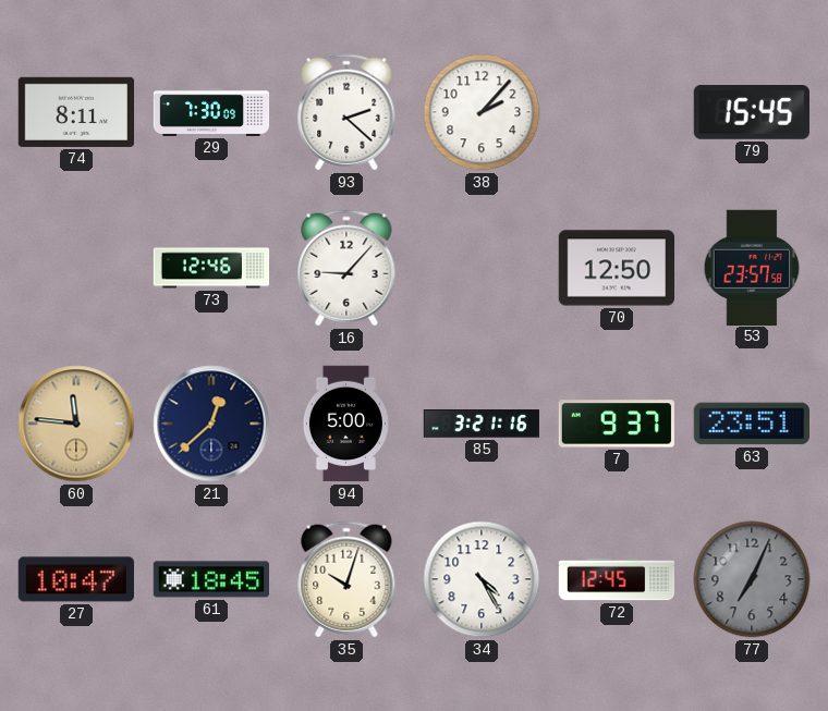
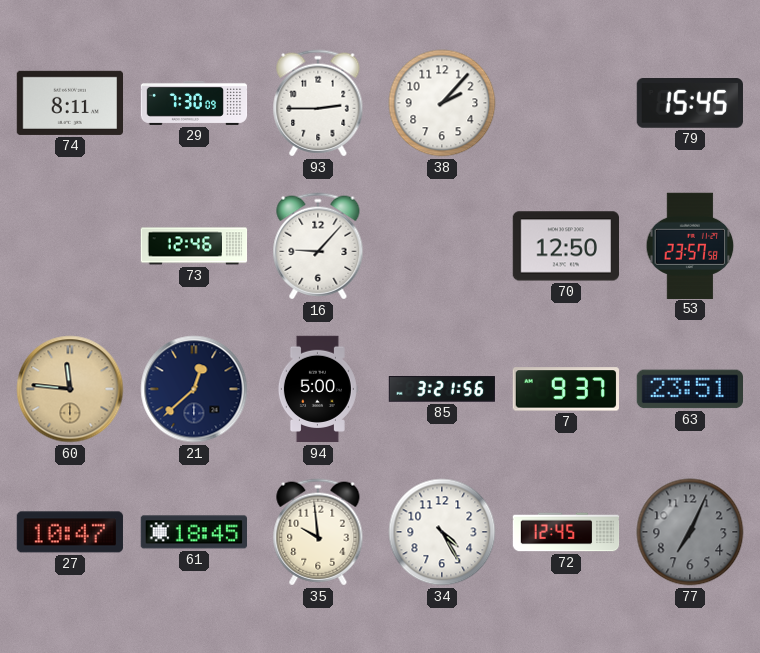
93: 2:22 -> 2:45 (318, 103)
85: 3:21:16 -> 3:21:56 (441, 390)
35: 10:03 -> 9:59 (318, 532)
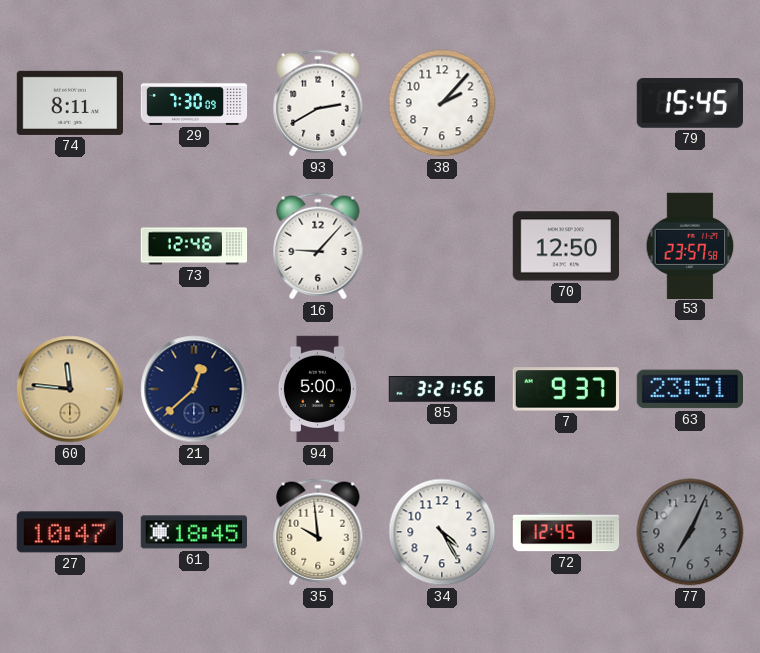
93: 2:45 -> 2:40 (318, 103)
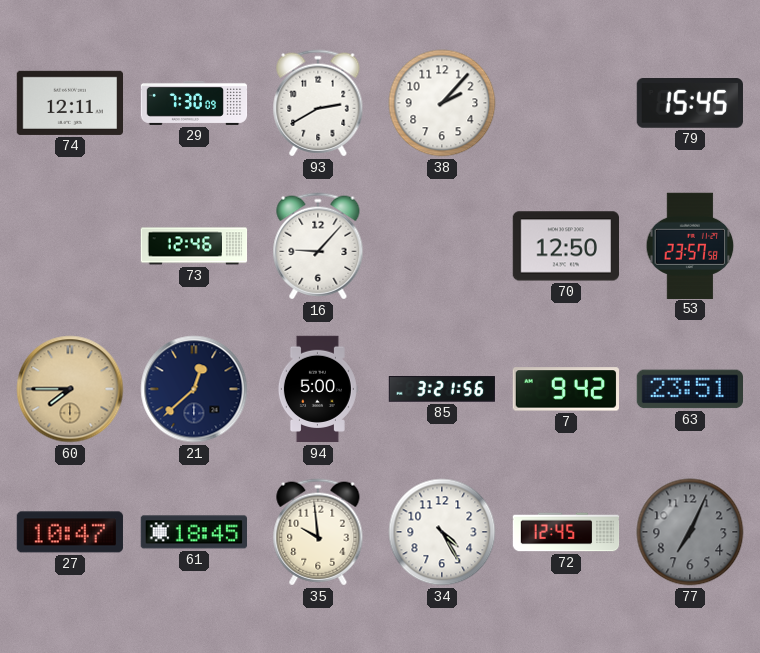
74: 8:11 -> 12:11 (69, 103)
60: 11:46 -> 7:45 (70, 389)
7: 9:37 -> 9:42 (565, 389)
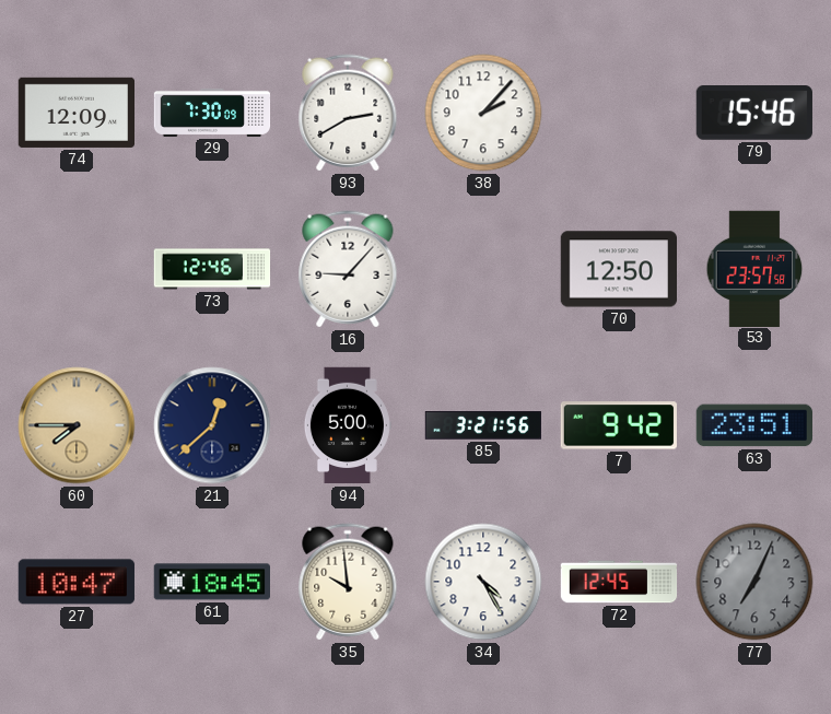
74: 12:11 -> 12:09 (75, 113)
79: 15:45 -> 15:46 (754, 114)
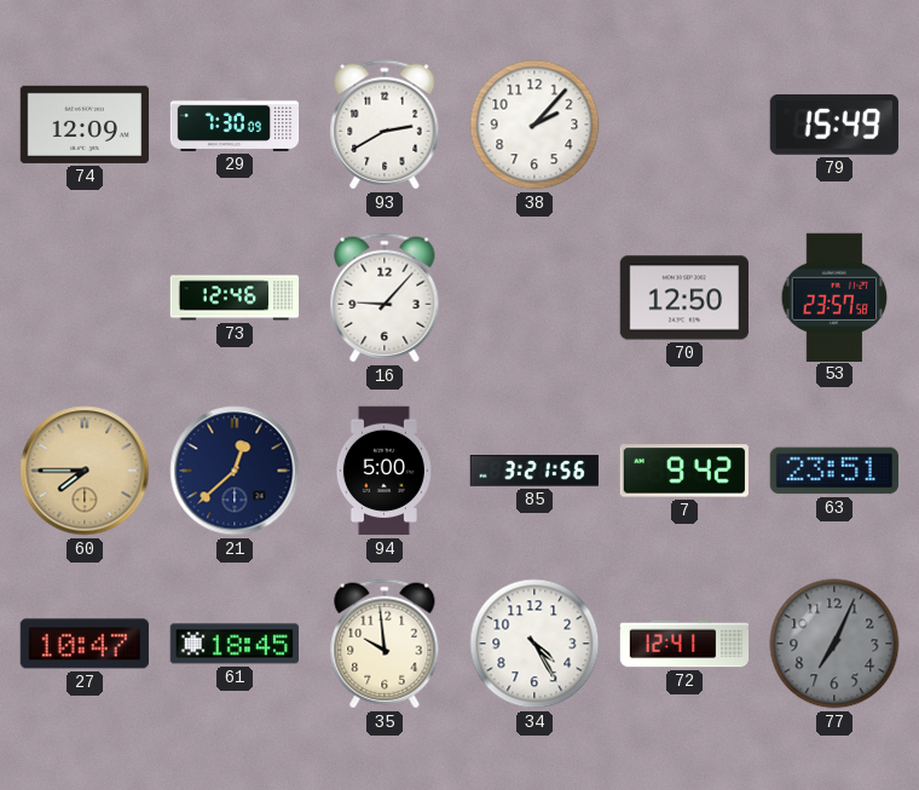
79: 15:46 -> 15:49 (834, 126)
72: 12:45 -> 12:41 (684, 644)
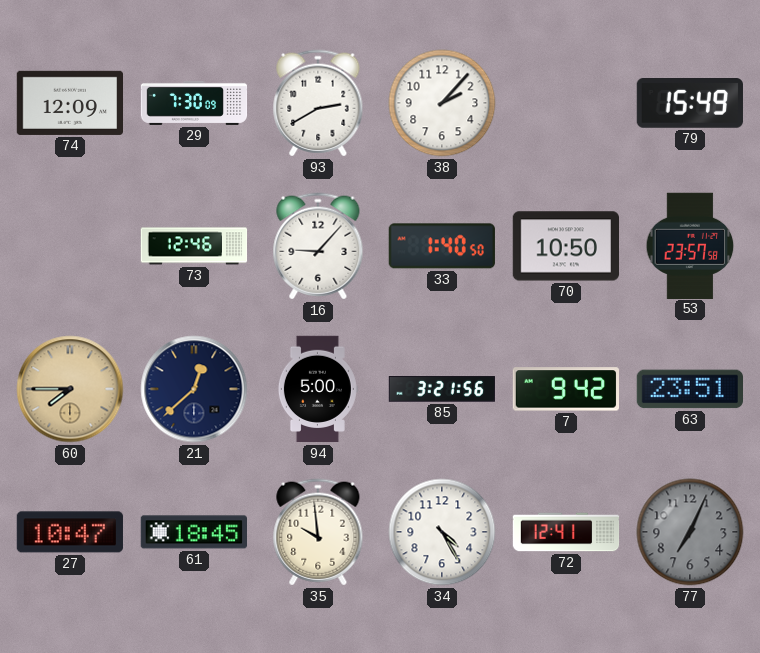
33: none -> 1:40 (442, 246)
70: 12:50 -> 10:50 (565, 246)
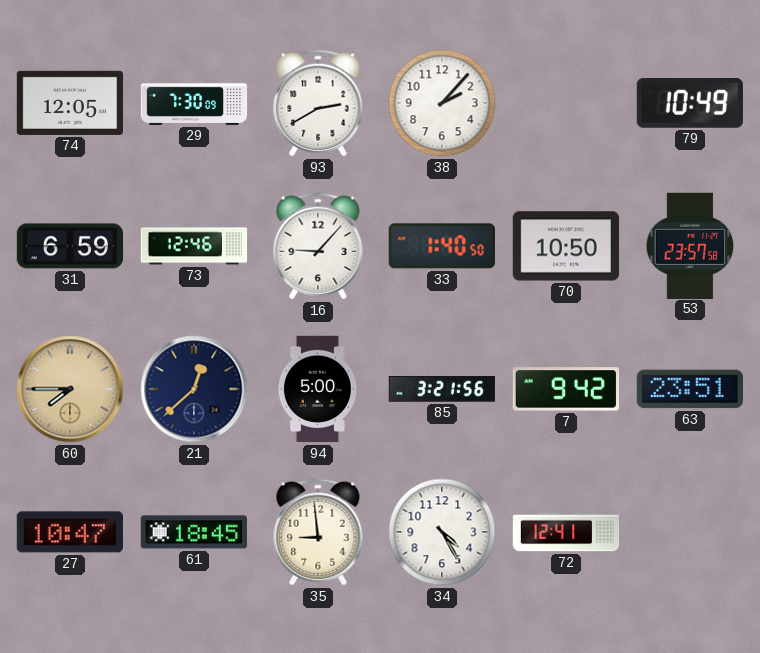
74: 12:09 -> 12:05 (69, 103)
79: 15:49 -> 10:49 (690, 104)
31: none -> 6:59 (70, 246)
35: 9:59 -> 8:59 (318, 532)
77: 7:04 -> none (690, 532)
